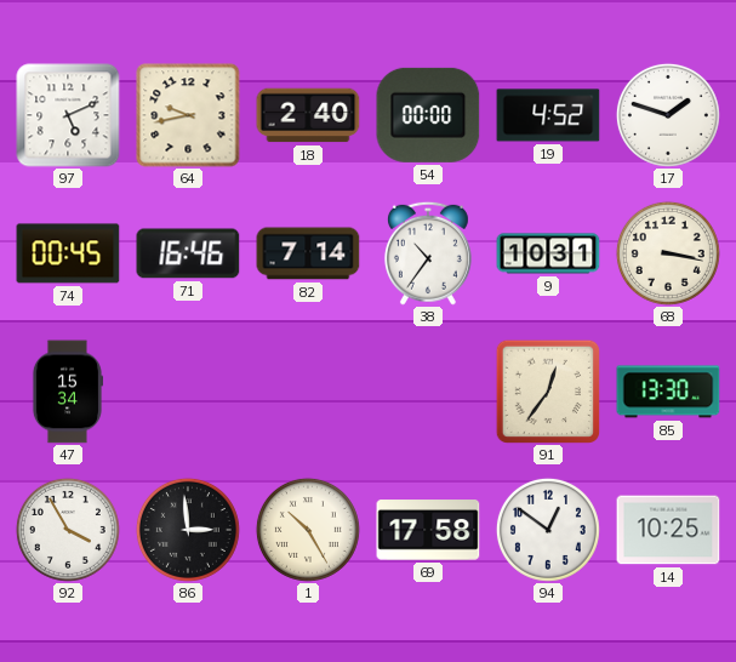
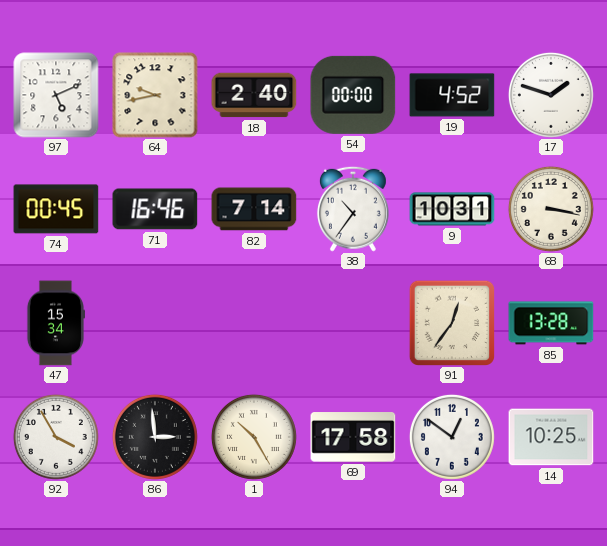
85: 13:30 -> 13:28 (551, 323)
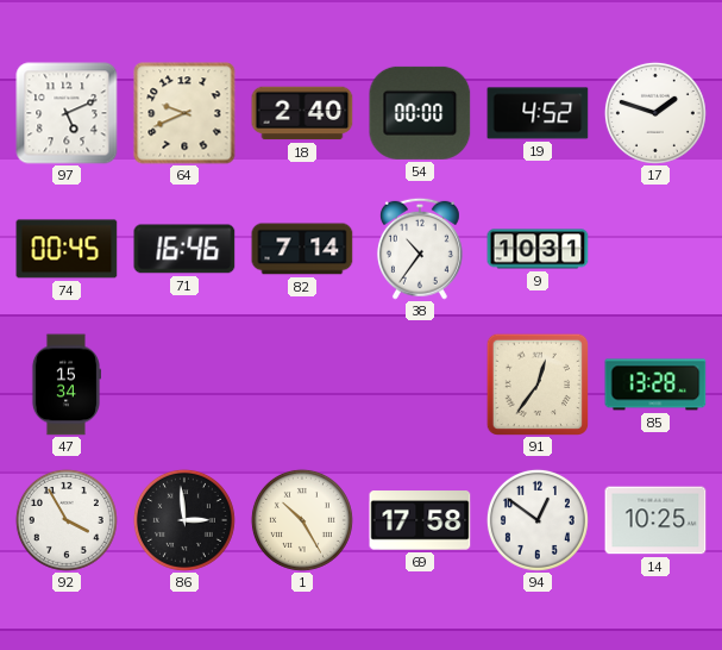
64: 9:43 -> 9:41 (184, 113)
68: 3:17 -> none (551, 209)
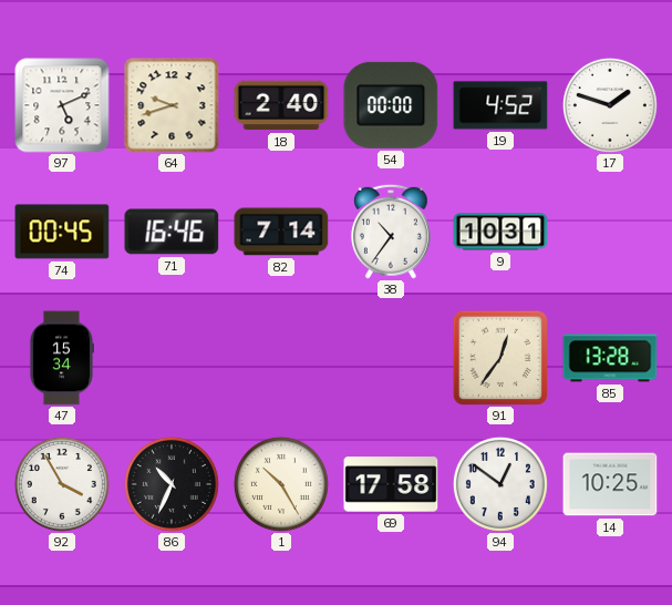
64: 9:41 -> 9:42 (172, 105)
86: 2:59 -> 10:34 (172, 484)
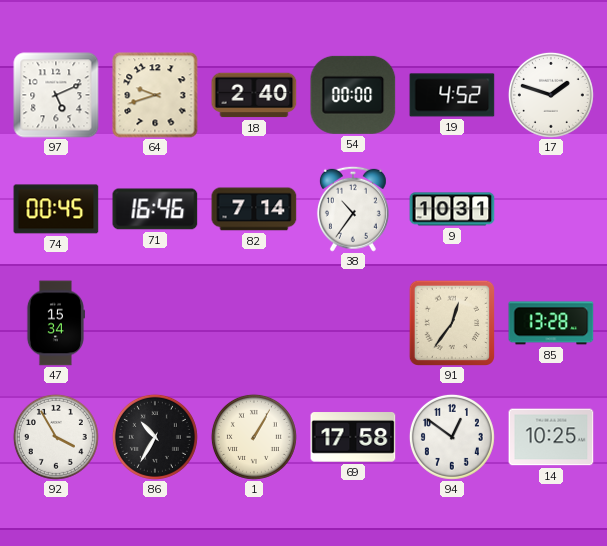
86: 10:34 -> 10:35 (155, 437)
1: 10:25 -> 1:05 (254, 437)
